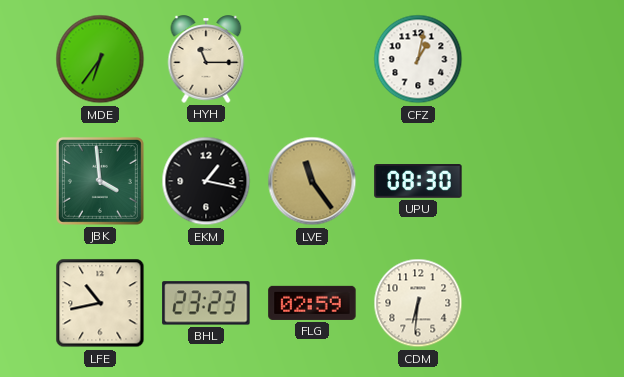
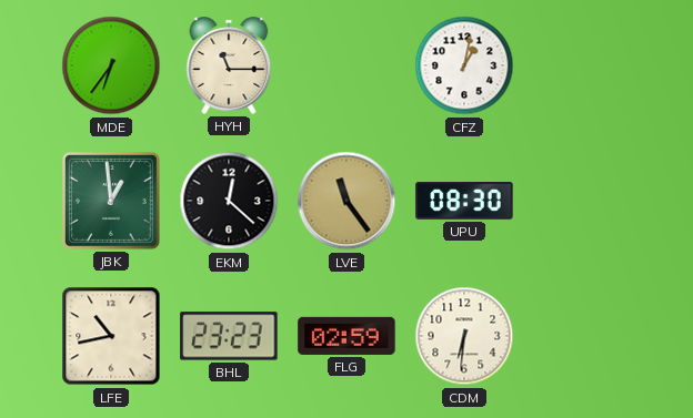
JBK: 3:59 -> 12:59 (111, 201)
EKM: 1:17 -> 12:22 (229, 201)
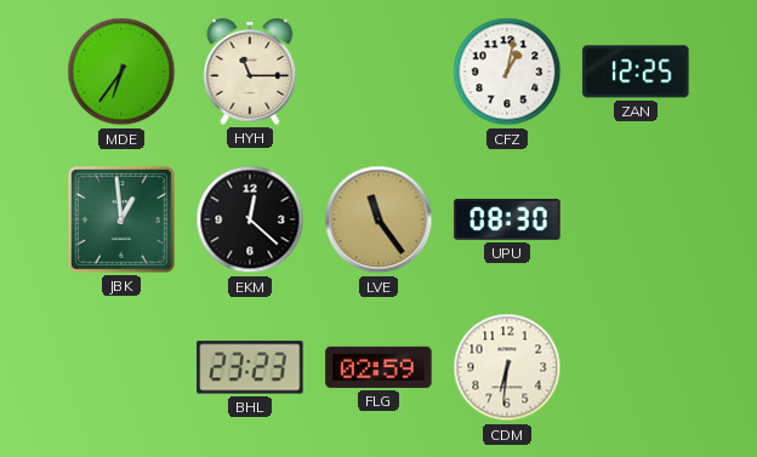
ZAN: none -> 12:25 (636, 72)
LFE: 10:43 -> none (111, 336)
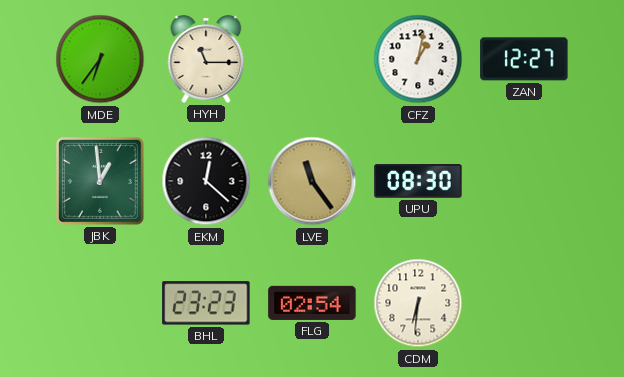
ZAN: 12:25 -> 12:27 (524, 59)
FLG: 02:59 -> 02:54 (312, 303)
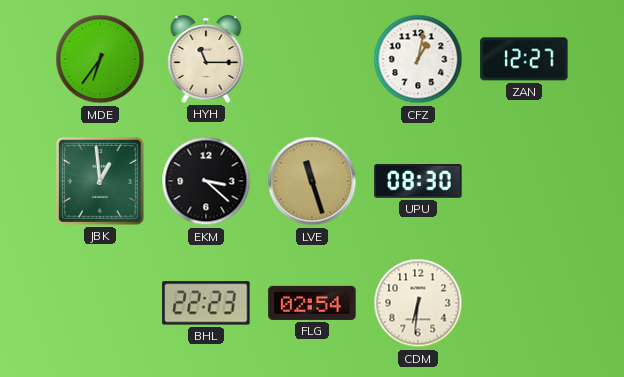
EKM: 12:22 -> 3:22 (206, 181)
LVE: 11:24 -> 11:27 (312, 181)
BHL: 23:23 -> 22:23 (206, 303)
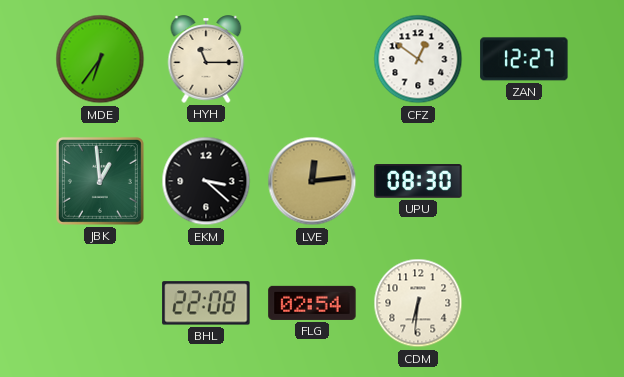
CFZ: 1:02 -> 12:51 (418, 59)
LVE: 11:27 -> 12:14 (312, 181)
BHL: 22:23 -> 22:08 (206, 303)
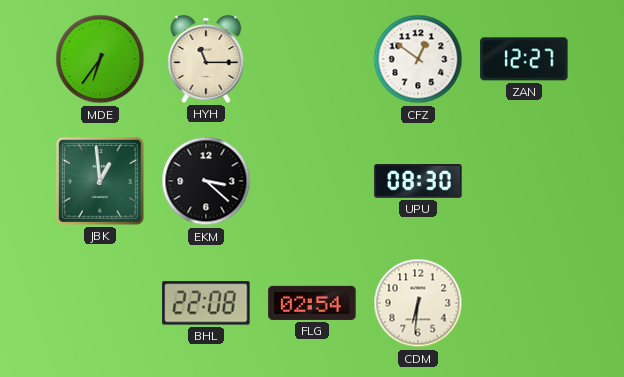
LVE: 12:14 -> none (312, 181)
